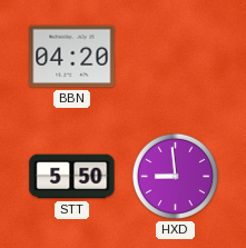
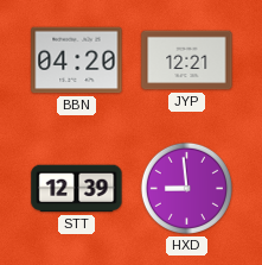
JYP: none -> 12:21 (187, 61)
STT: 5:50 -> 12:39 (77, 189)
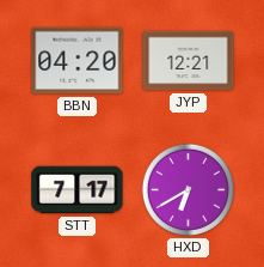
STT: 12:39 -> 7:17 (78, 190)
HXD: 8:59 -> 6:40 (188, 189)
